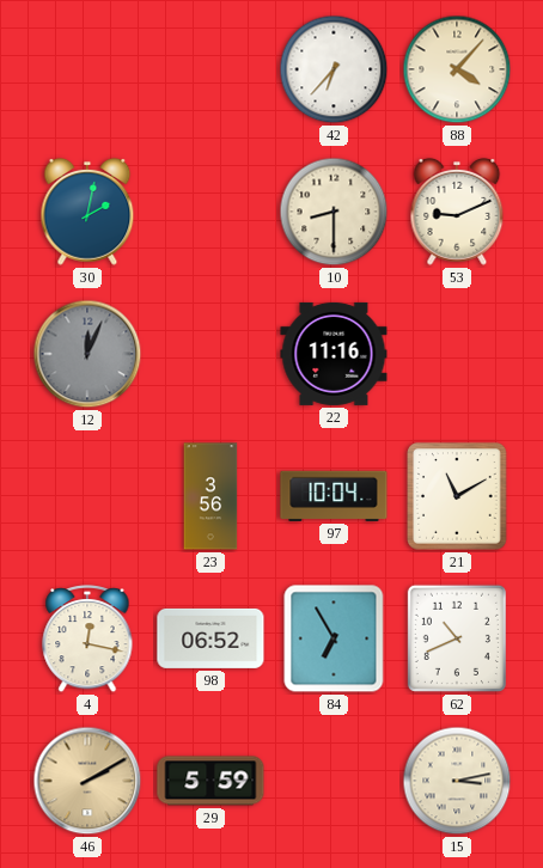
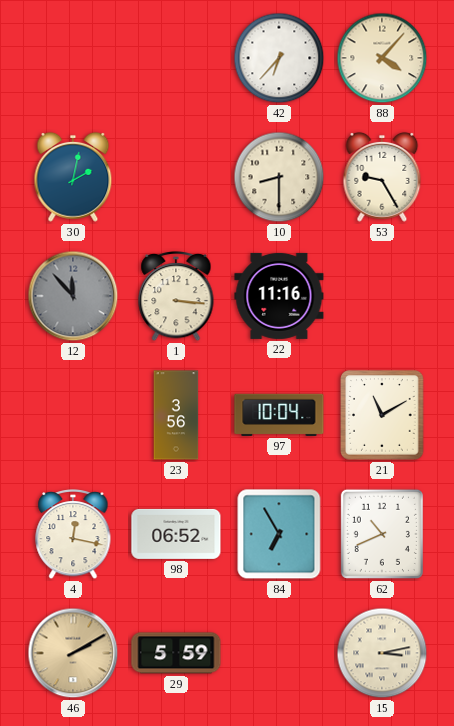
53: 9:11 -> 9:25 (382, 177)
12: 12:04 -> 11:53 (73, 296)
1: none -> 3:16 (176, 297)
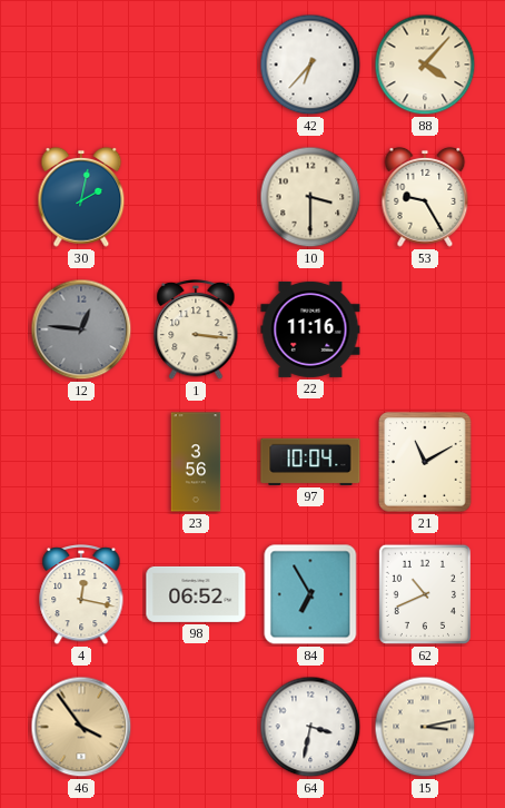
10: 8:30 -> 3:30 (310, 197)
12: 11:53 -> 12:46 (81, 329)
46: 2:10 -> 3:54 (81, 727)
29: 5:59 -> none (176, 653)
64: none -> 3:32 (310, 727)
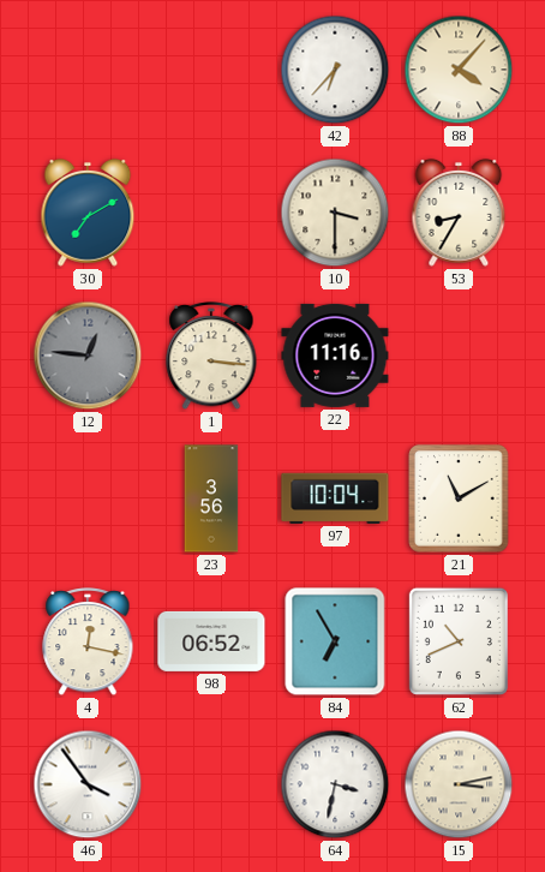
30: 2:02 -> 7:10 (88, 213)
53: 9:25 -> 8:35 (459, 213)
46 dial: champagne -> white (88, 784)
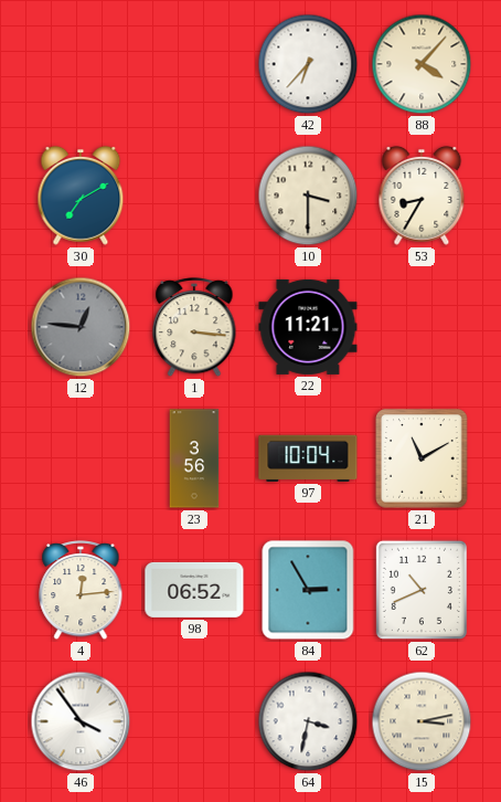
22: 11:16 -> 11:21 (308, 327)
4: 12:17 -> 12:14 (81, 591)
84: 6:55 -> 2:55 (308, 590)
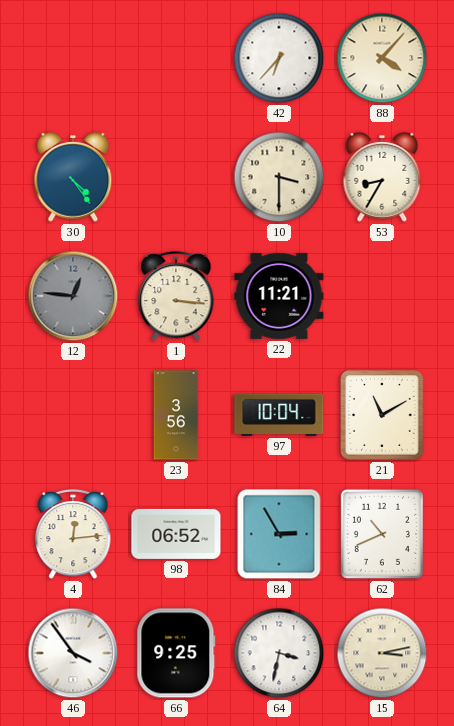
30: 7:10 -> 4:24 (73, 177)
66: none -> 9:25 (176, 653)
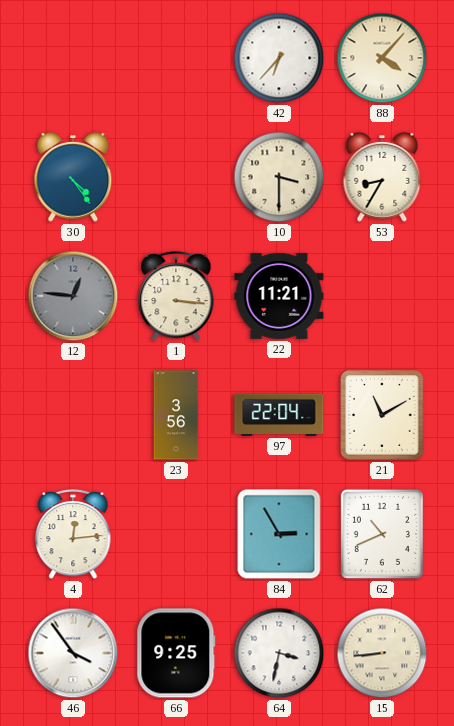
97: 10:04 -> 22:04 (279, 415)
98: 06:52 -> none (176, 534)
15: 3:13 -> 8:44 (382, 653)
